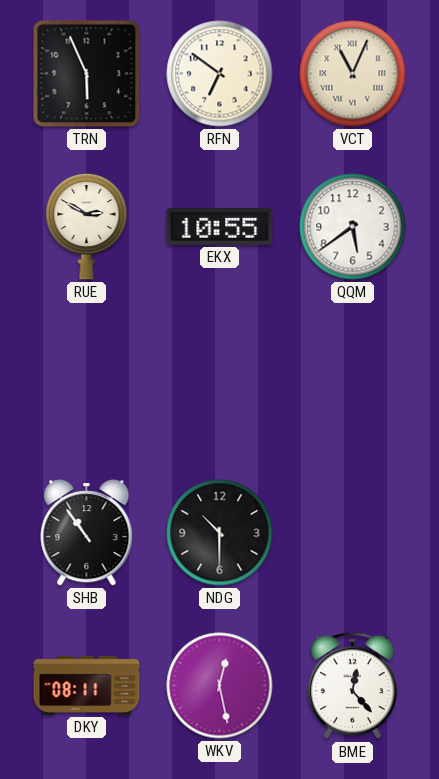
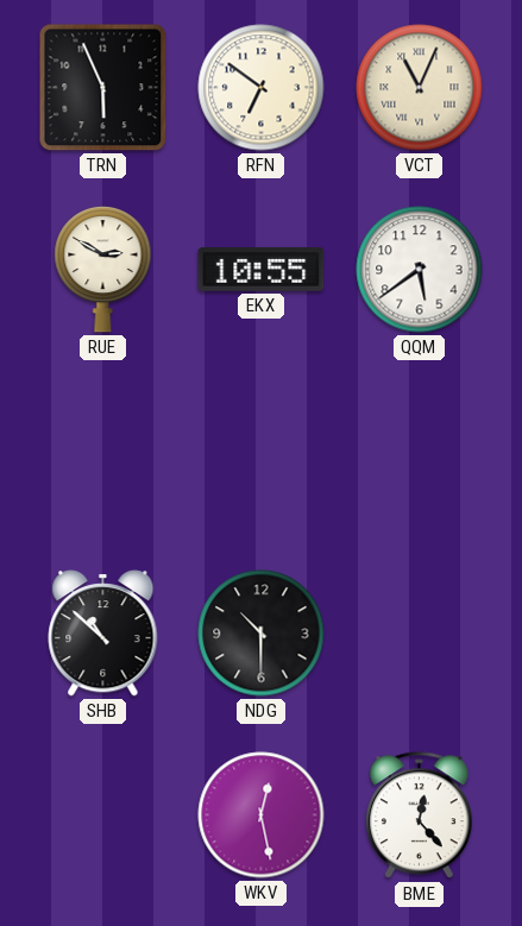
SHB: 10:54 -> 10:52 (103, 634)
DKY: 08:11 -> none (87, 685)
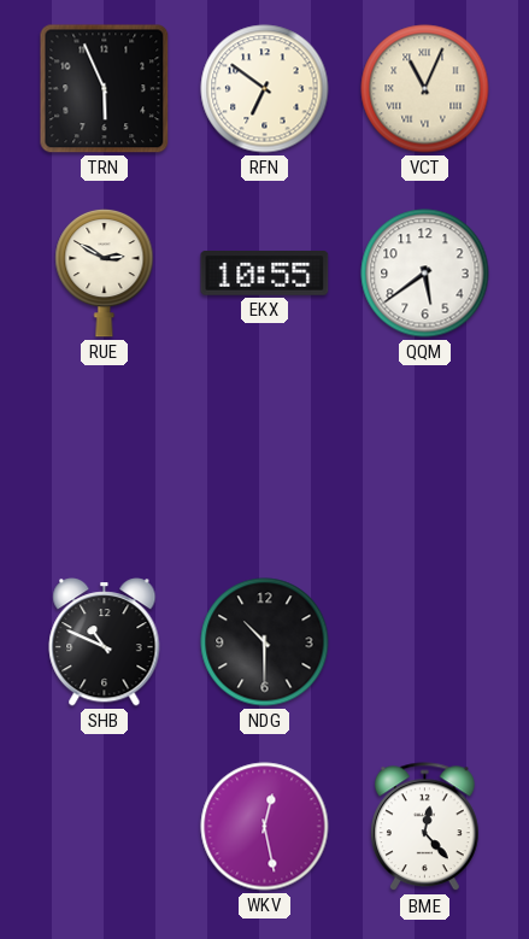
SHB: 10:52 -> 10:49 (105, 642)
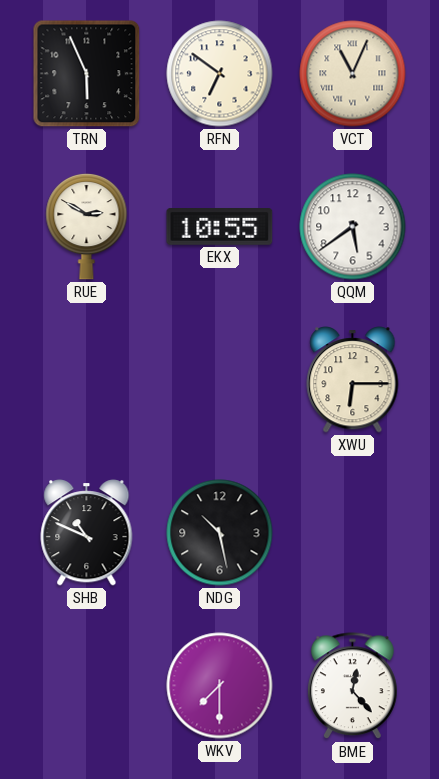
XWU: none -> 6:15 (353, 380)
NDG: 10:30 -> 10:28 (220, 533)
WKV: 12:28 -> 7:30 (220, 686)
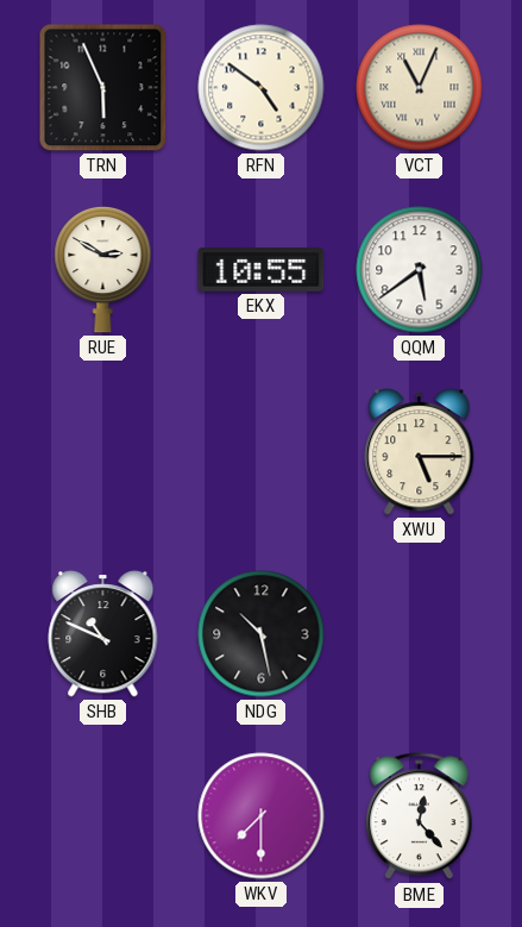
RFN: 6:51 -> 4:51 (262, 88)
XWU: 6:15 -> 5:15 (420, 452)
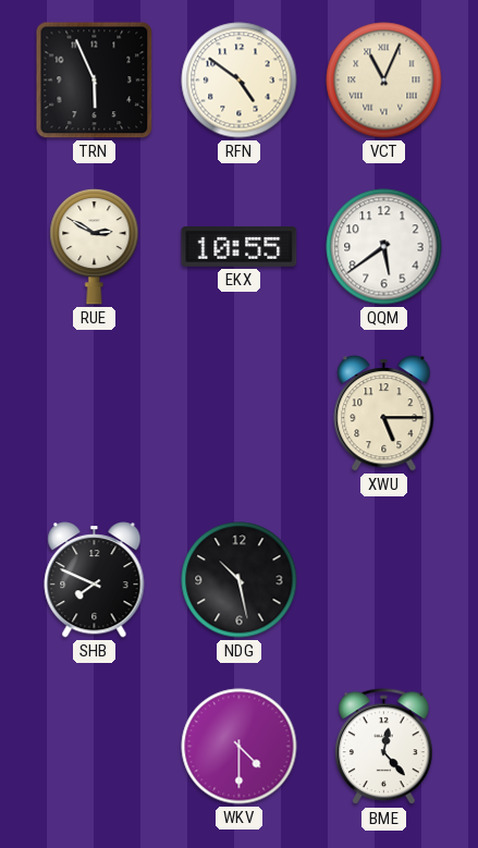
SHB: 10:49 -> 7:49 (95, 580)
WKV: 7:30 -> 4:30 (240, 747)
